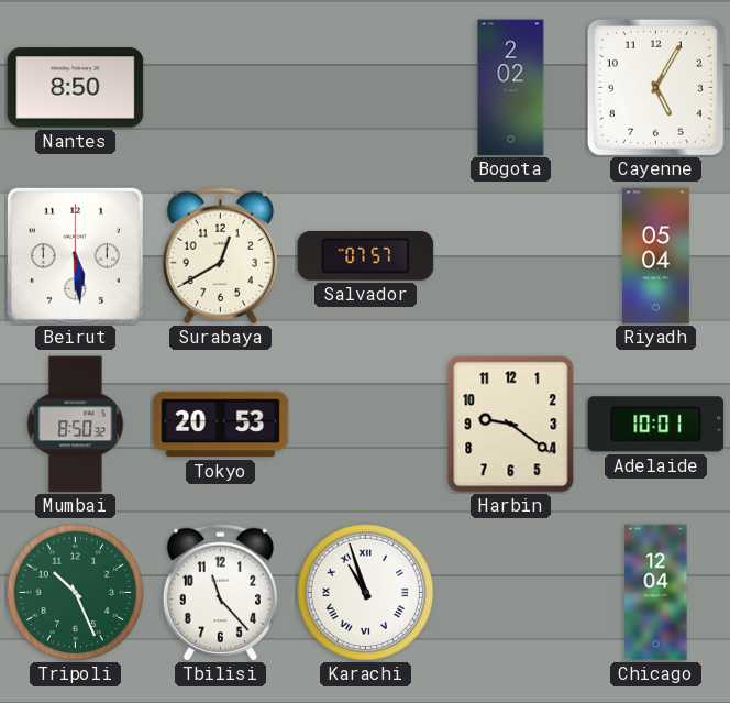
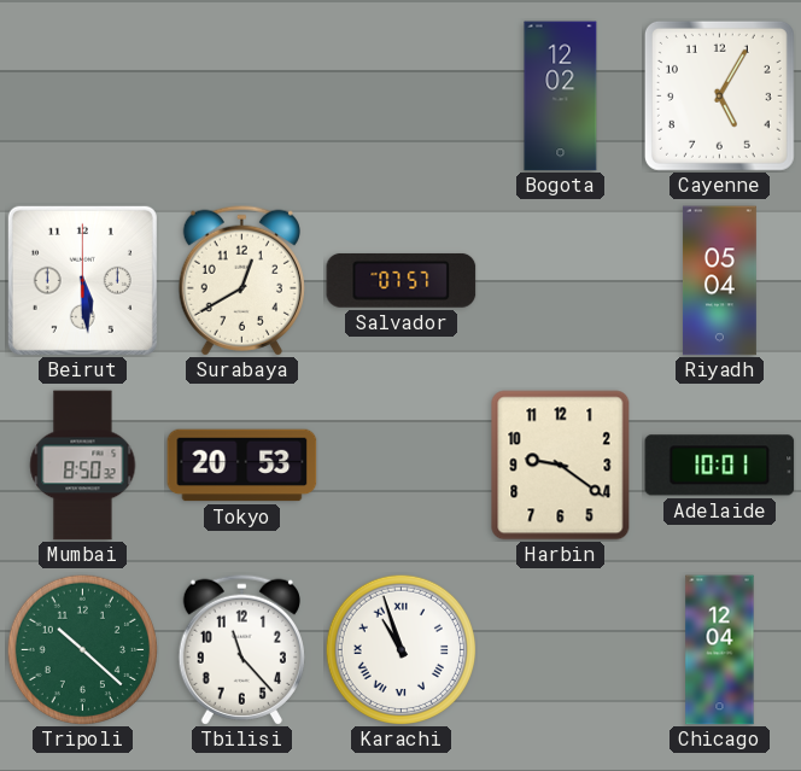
Nantes: 8:50 -> none (76, 88)
Bogota: 2:02 -> 12:02 (561, 97)
Tripoli: 10:26 -> 10:22 (82, 649)
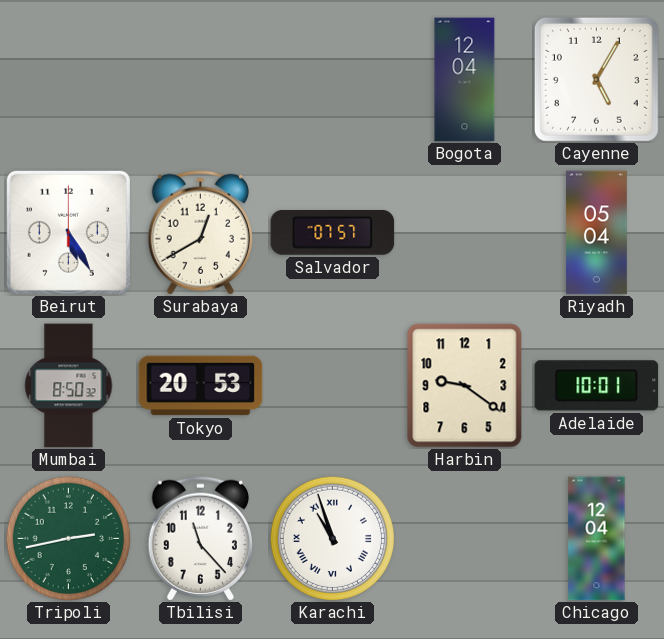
Bogota: 12:02 -> 12:04 (465, 80)
Beirut: 5:29 -> 5:25 (68, 232)
Tripoli: 10:22 -> 2:43 (68, 538)
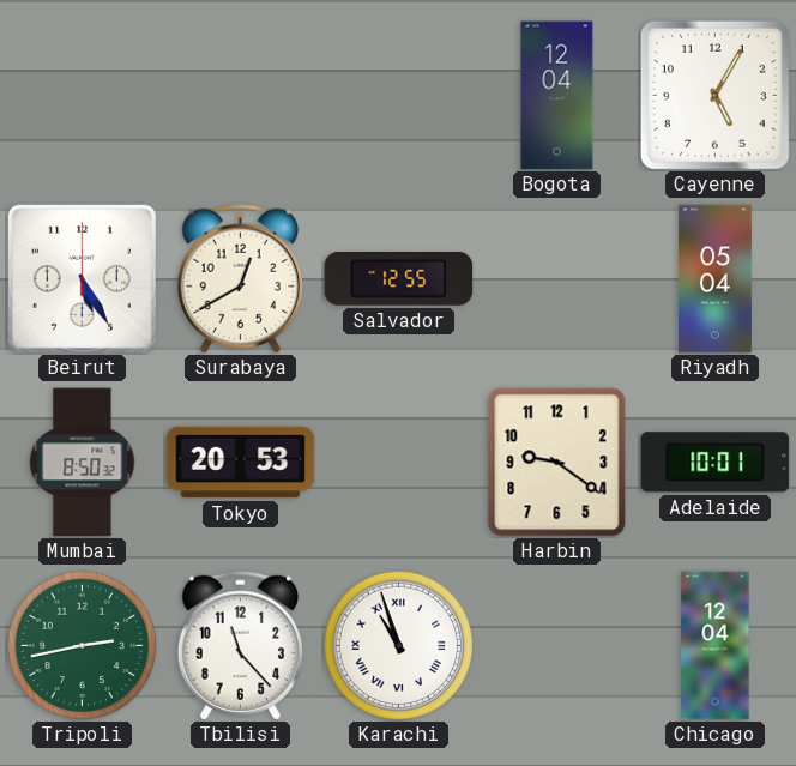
Salvador: 07:57 -> 12:55 (399, 279)
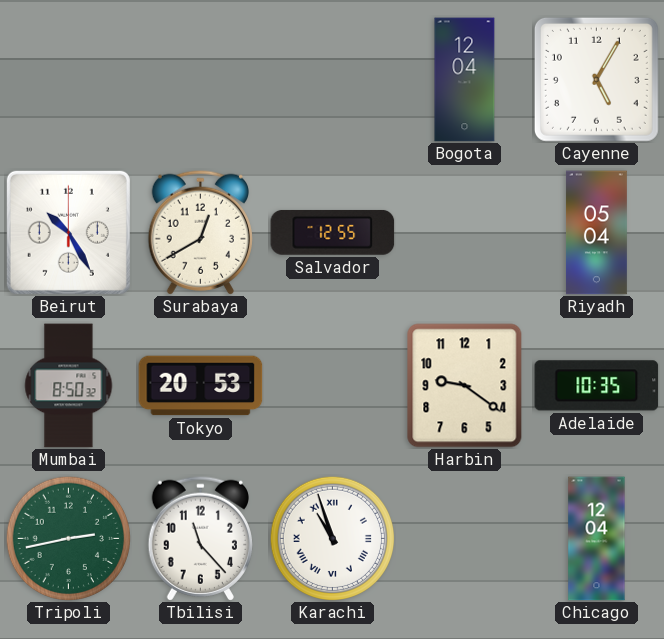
Beirut: 5:25 -> 10:25 (68, 232)
Adelaide: 10:01 -> 10:35 (597, 386)
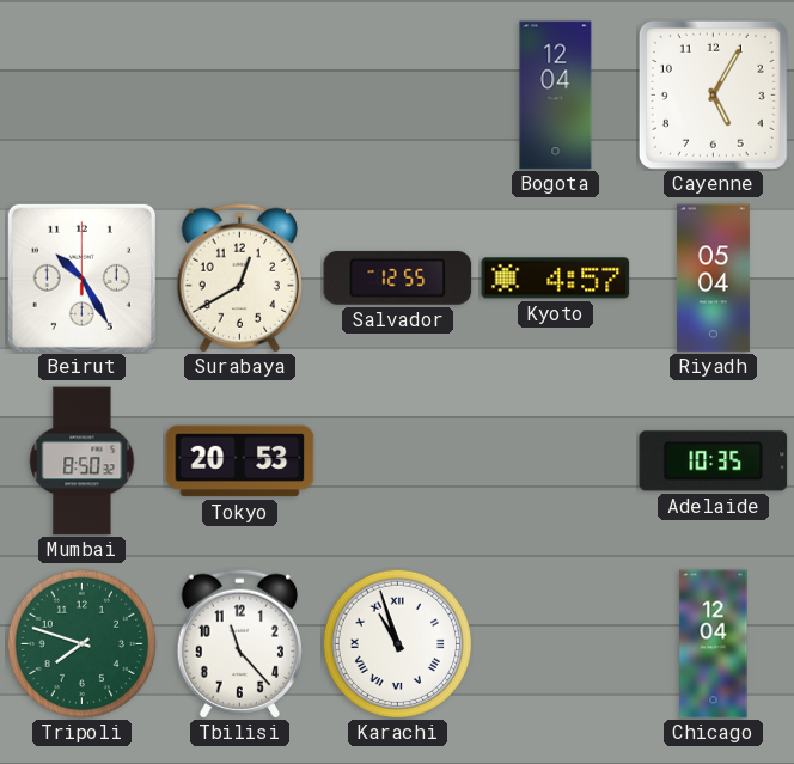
Kyoto: none -> 4:57 (556, 279)
Harbin: 9:21 -> none (465, 386)
Tripoli: 2:43 -> 7:48 (81, 643)
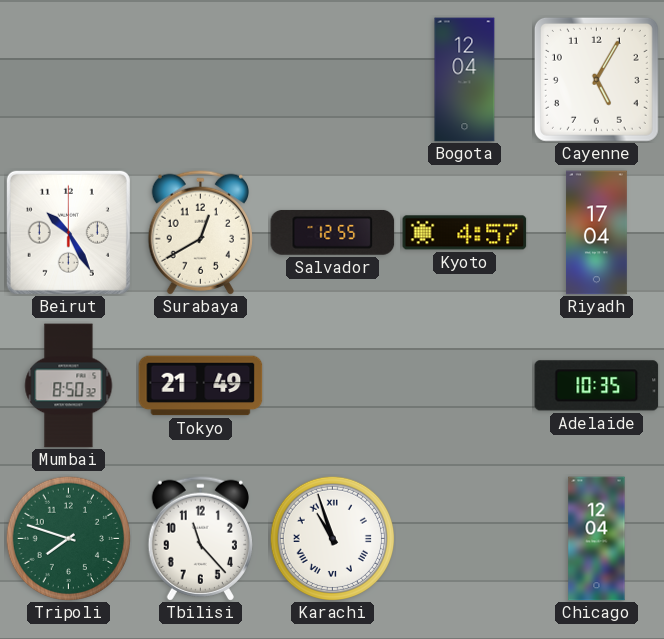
Riyadh: 05:04 -> 17:04 (596, 233)
Tokyo: 20:53 -> 21:49 (201, 386)
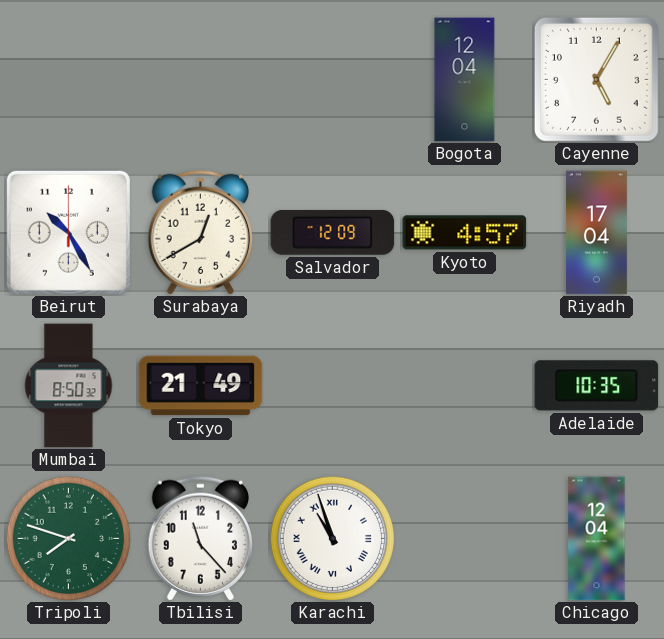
Salvador: 12:55 -> 12:09 (333, 233)
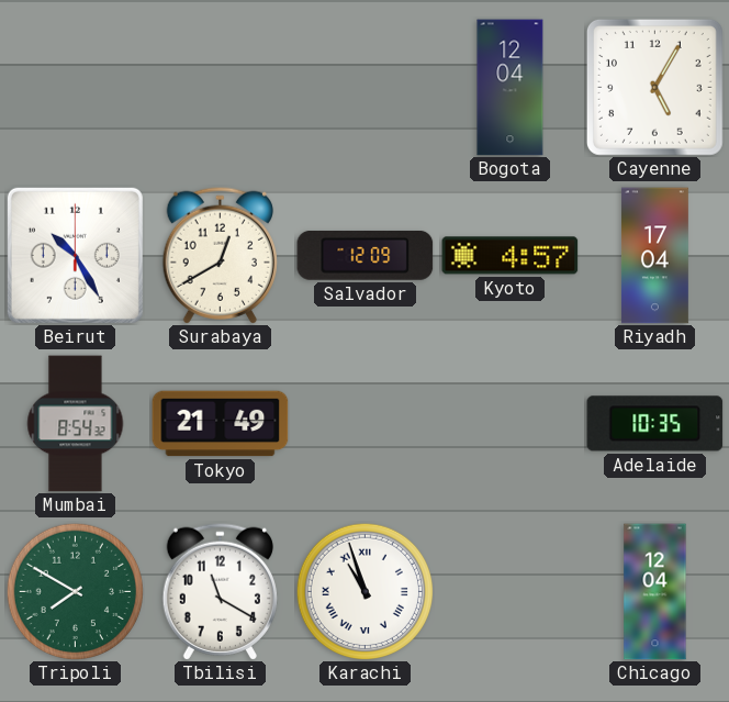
Mumbai: 8:50 -> 8:54 (76, 424)
Tripoli: 7:48 -> 7:50 (75, 591)
Tbilisi: 11:23 -> 11:20 (220, 591)
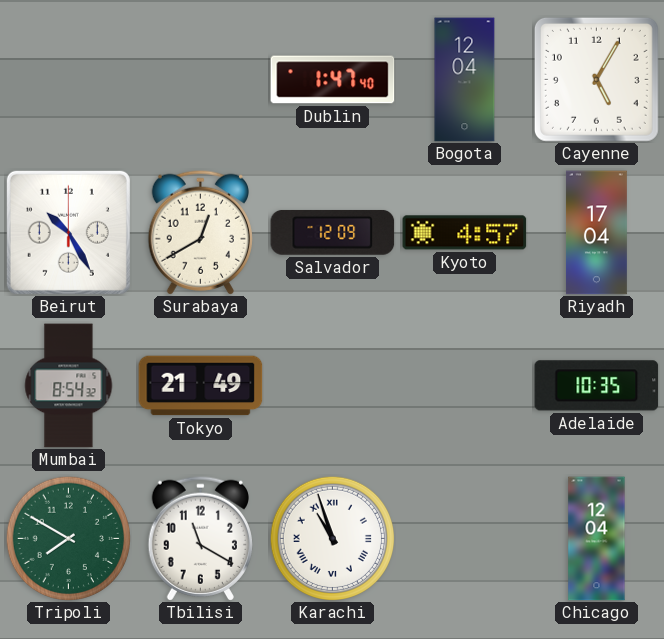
Dublin: none -> 1:47 (333, 80)
